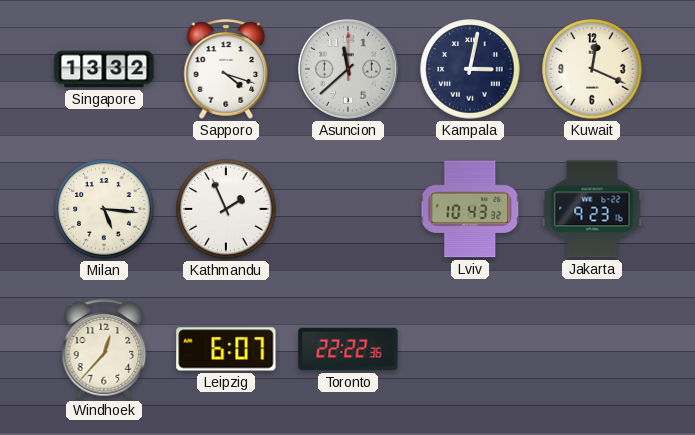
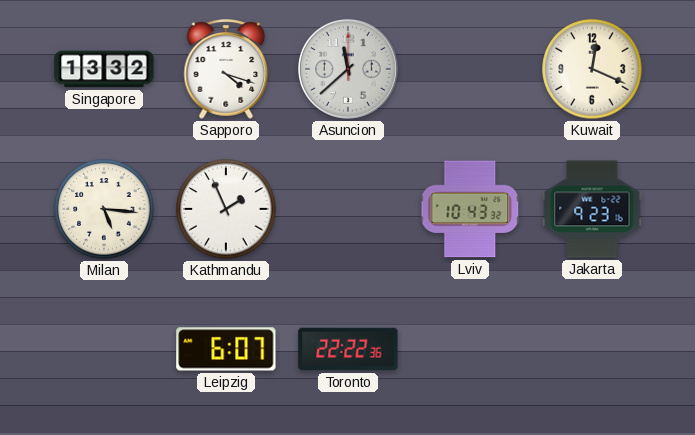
Kampala: 3:02 -> none (470, 69)
Windhoek: 12:37 -> none (104, 349)
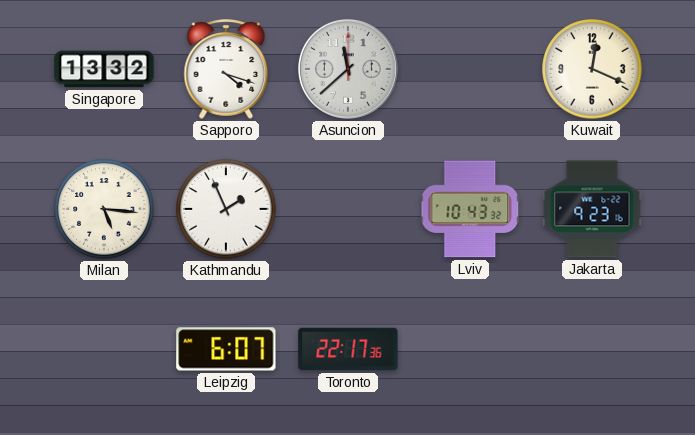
Toronto: 22:22 -> 22:17 (348, 349)
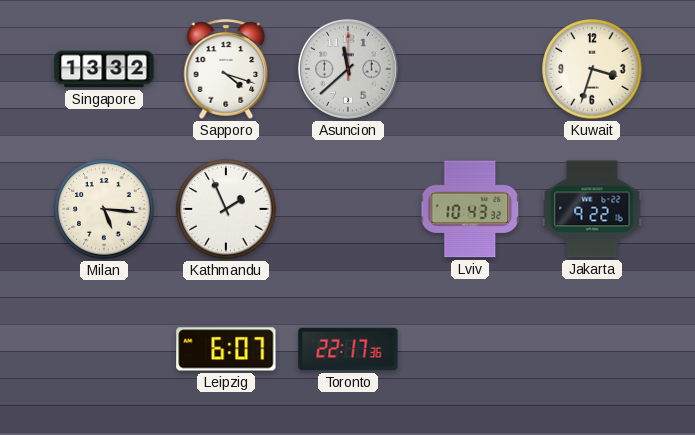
Kuwait: 12:19 -> 3:33 (592, 69)
Jakarta: 9:23 -> 9:22 (592, 209)
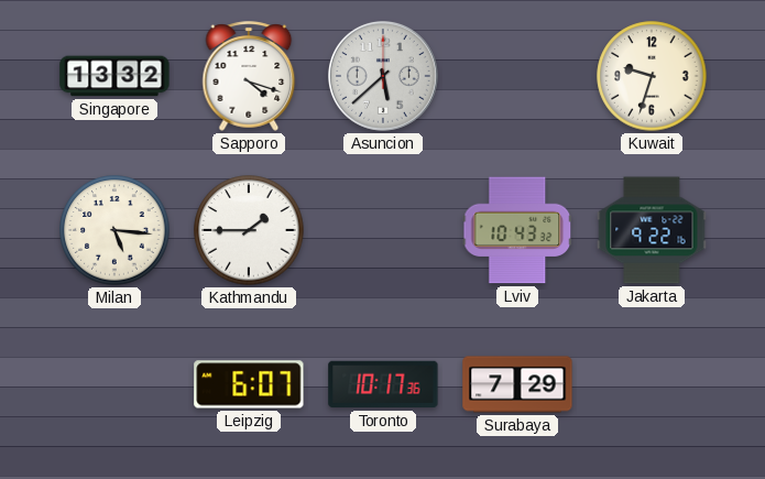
Asuncion: 11:38 -> 5:38 (384, 77)
Kuwait: 3:33 -> 9:33 (652, 76)
Kathmandu: 1:56 -> 1:45 (249, 230)
Toronto: 22:17 -> 10:17 (383, 384)
Surabaya: none -> 7:29 (517, 384)
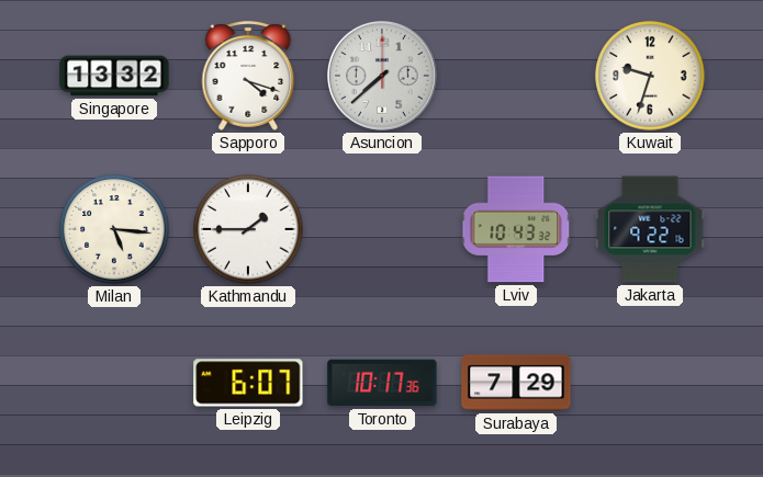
Asuncion: 5:38 -> 7:38 (383, 77)
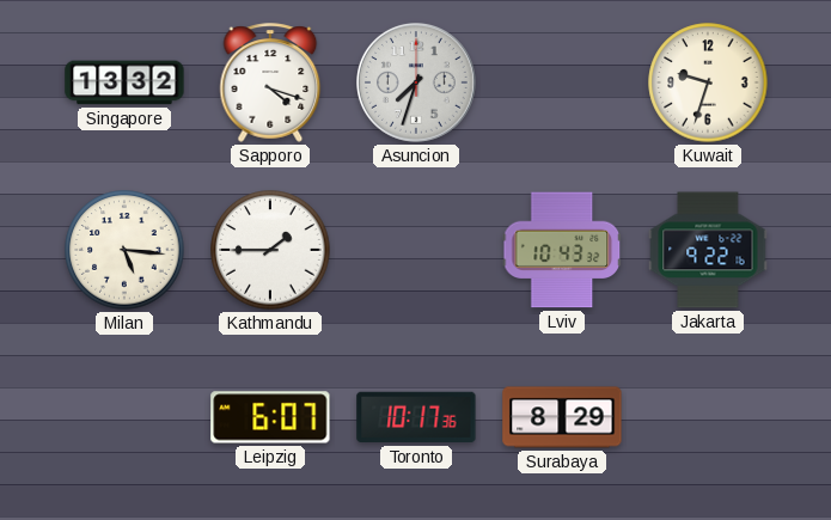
Asuncion: 7:38 -> 7:33 (417, 84)
Surabaya: 7:29 -> 8:29 (562, 417)
